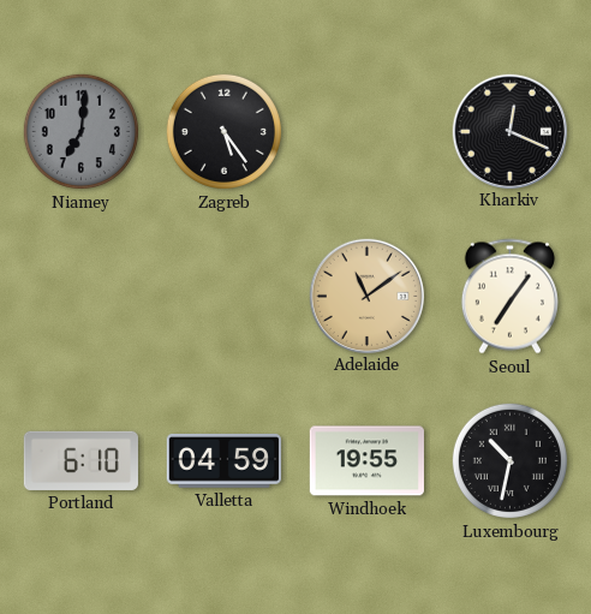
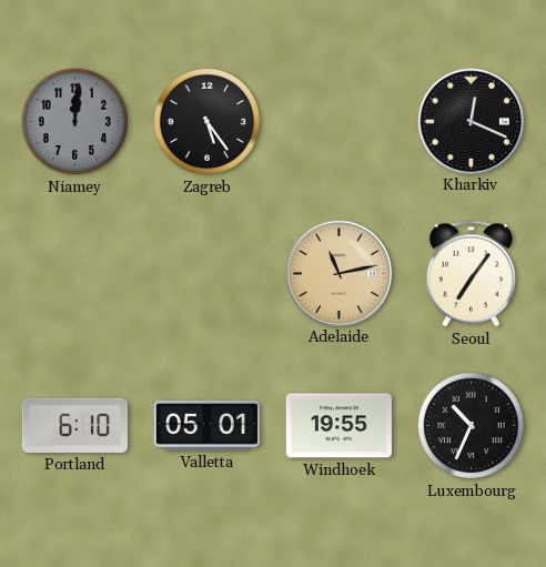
Niamey: 7:01 -> 12:01 (74, 121)
Adelaide: 11:09 -> 11:13 (338, 273)
Valletta: 04:59 -> 05:01 (206, 426)
Luxembourg: 10:32 -> 10:34 (471, 425)
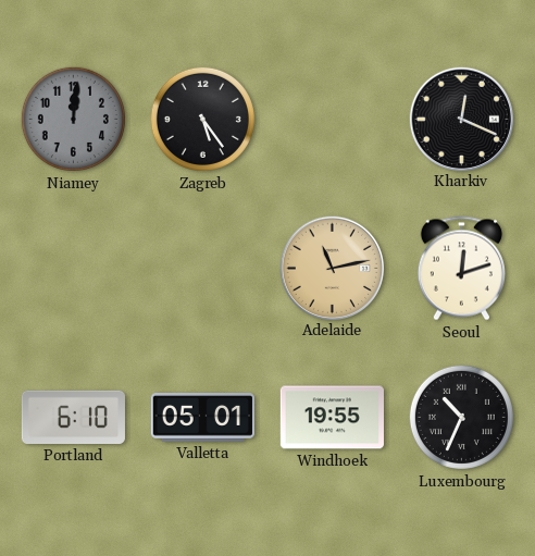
Seoul: 7:06 -> 12:12 (461, 269)
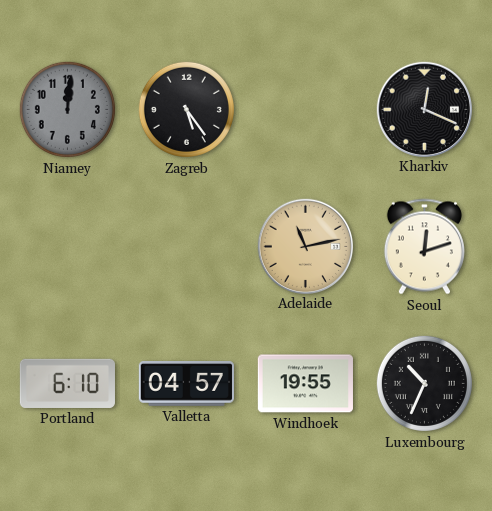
Valletta: 05:01 -> 04:57 (186, 384)
